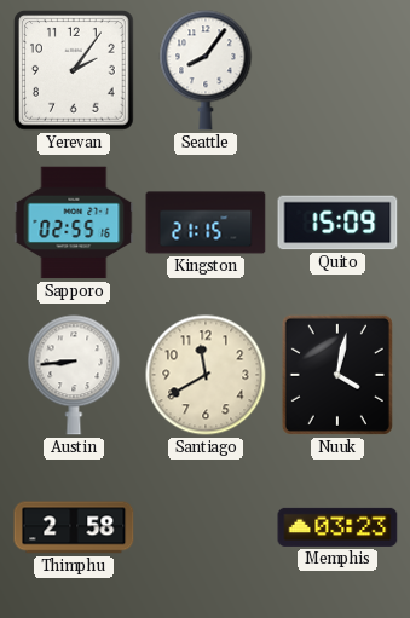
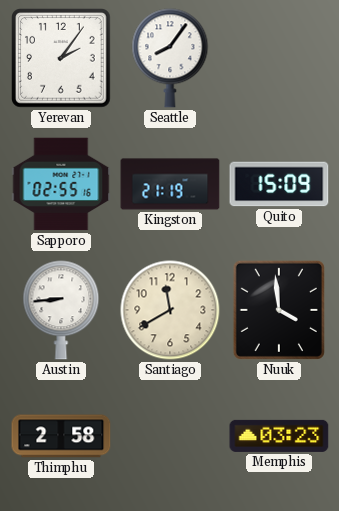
Kingston: 21:15 -> 21:19 (170, 184)
Nuuk: 4:02 -> 3:59 (279, 310)
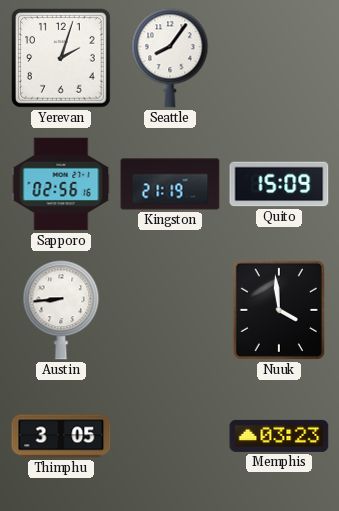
Yerevan: 2:06 -> 2:03 (62, 59)
Sapporo: 02:55 -> 02:56 (61, 184)
Santiago: 11:40 -> none (170, 310)
Thimphu: 2:58 -> 3:05 (61, 436)
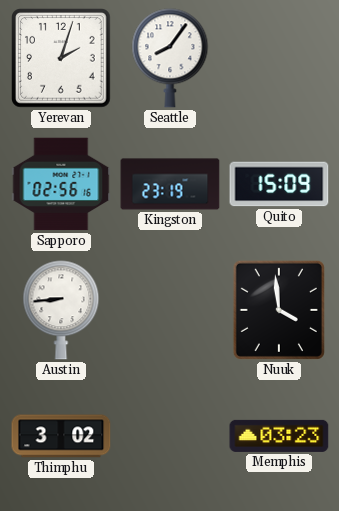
Kingston: 21:19 -> 23:19 (170, 184)
Thimphu: 3:05 -> 3:02 (61, 436)
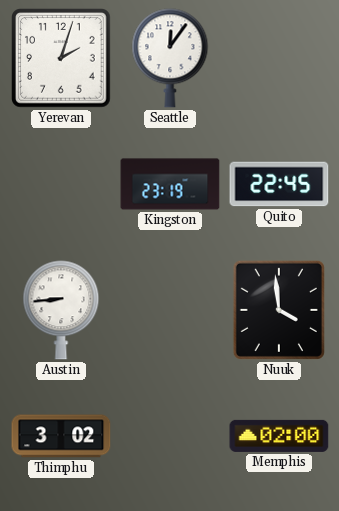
Seattle: 8:06 -> 12:06 (170, 58)
Sapporo: 02:56 -> none (61, 184)
Quito: 15:09 -> 22:45 (279, 184)
Memphis: 03:23 -> 02:00 (279, 436)
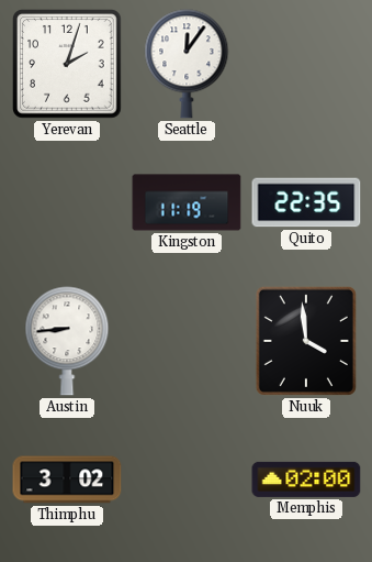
Kingston: 23:19 -> 11:19 (187, 202)
Quito: 22:45 -> 22:35 (306, 202)
